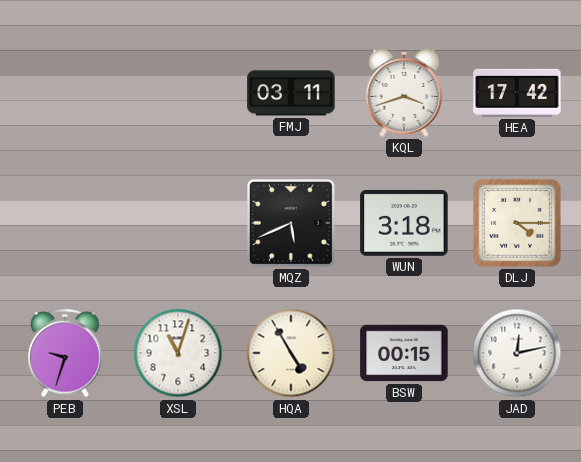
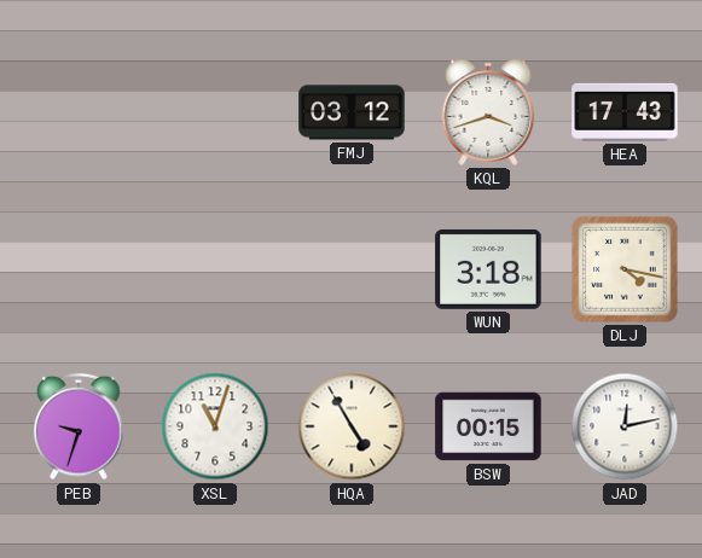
FMJ: 03:11 -> 03:12 (352, 112)
HEA: 17:42 -> 17:43 (625, 112)
MQZ: 5:41 -> none (291, 223)
DLJ: 4:15 -> 4:17 (625, 269)
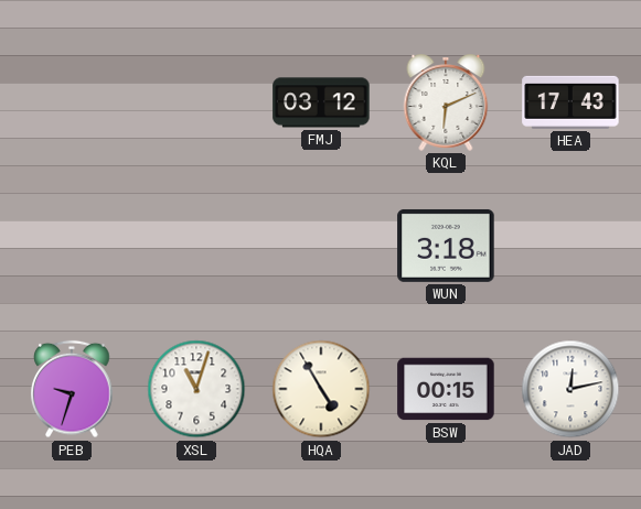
KQL: 3:42 -> 6:11 (446, 102)
DLJ: 4:17 -> none (625, 269)
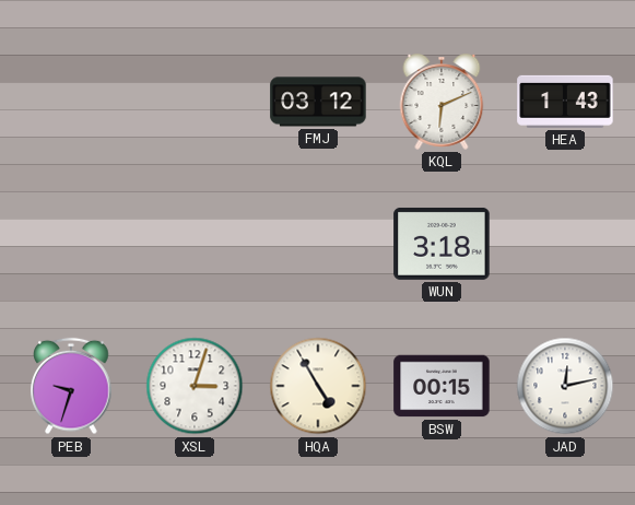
HEA: 17:43 -> 1:43 (565, 102)
XSL: 11:03 -> 3:03 (195, 386)
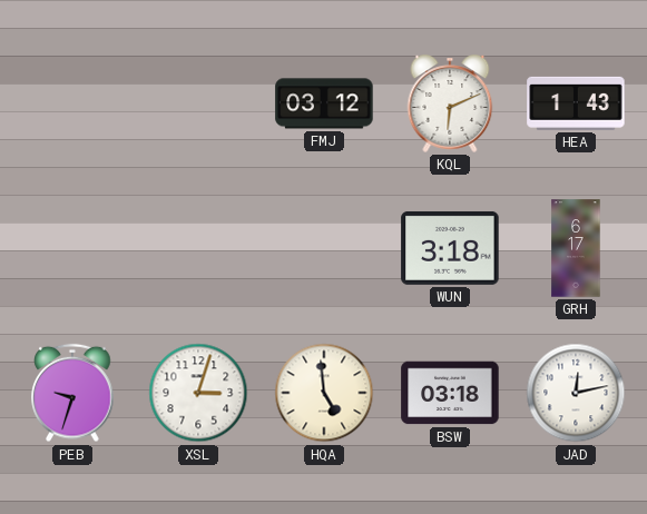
GRH: none -> 6:17 (576, 248)
HQA: 4:55 -> 4:59 (324, 393)
BSW: 00:15 -> 03:18 (450, 393)
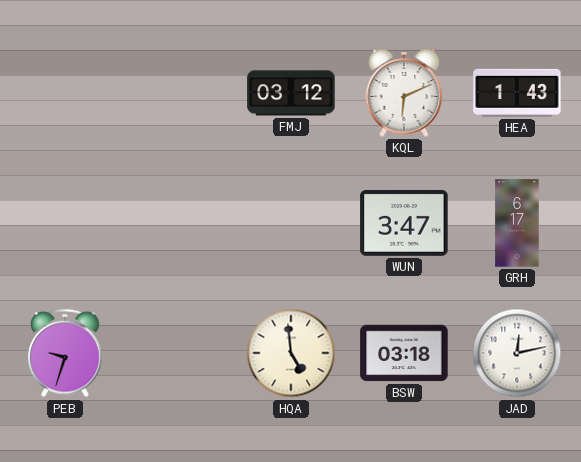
WUN: 3:18 -> 3:47 (404, 223)
XSL: 3:03 -> none (198, 393)
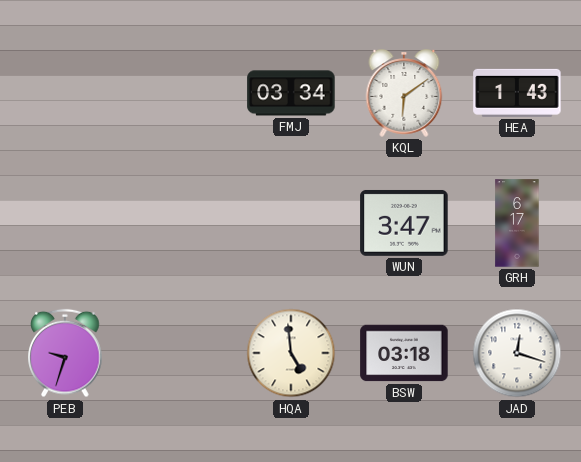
FMJ: 03:12 -> 03:34 (291, 93)
KQL: 6:11 -> 6:09 (404, 93)
JAD: 12:13 -> 12:18 (517, 353)
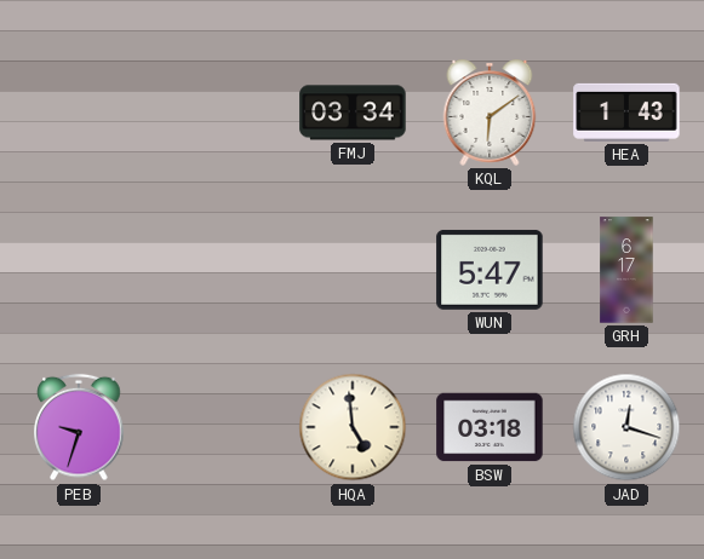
WUN: 3:47 -> 5:47 (490, 270)
